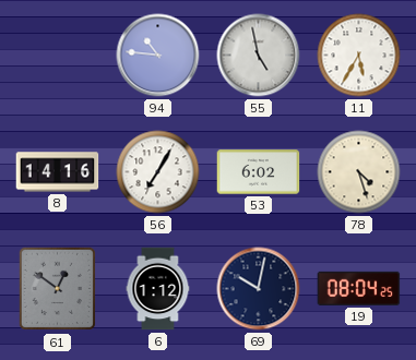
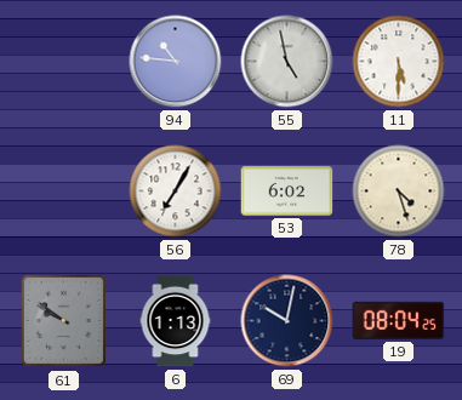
11: 5:35 -> 5:30 (399, 62)
8: 14:16 -> none (58, 172)
61: 12:51 -> 9:51 (63, 321)
6: 1:12 -> 1:13 (176, 321)
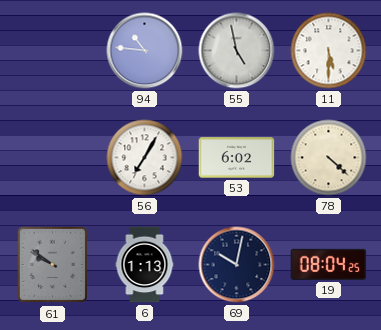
78: 4:27 -> 4:22 (329, 158)
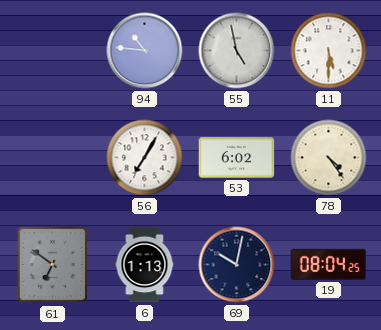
78: 4:22 -> 4:24 (329, 158)
61: 9:51 -> 6:51 (52, 265)
